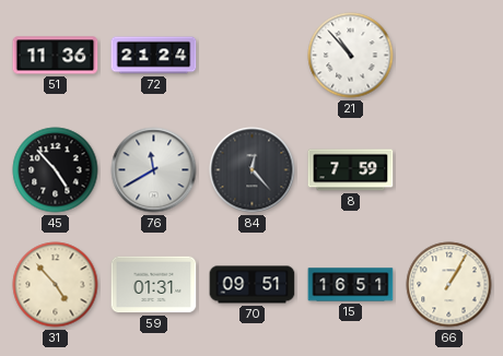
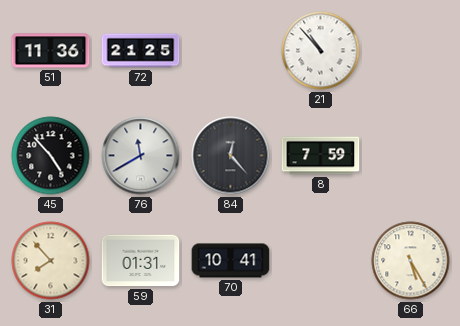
72: 21:24 -> 21:25 (141, 51)
31: 4:53 -> 7:53 (51, 261)
70: 09:51 -> 10:41 (231, 261)
15: 16:51 -> none (351, 285)
66: 1:05 -> 5:25 (411, 261)
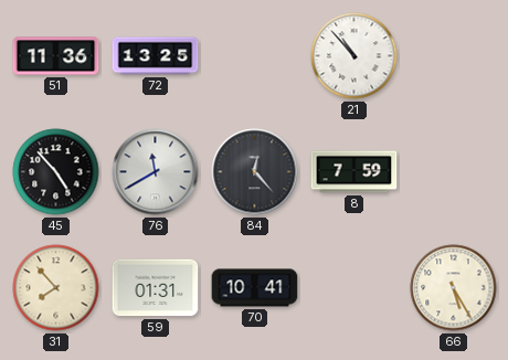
72: 21:25 -> 13:25 (156, 56)
